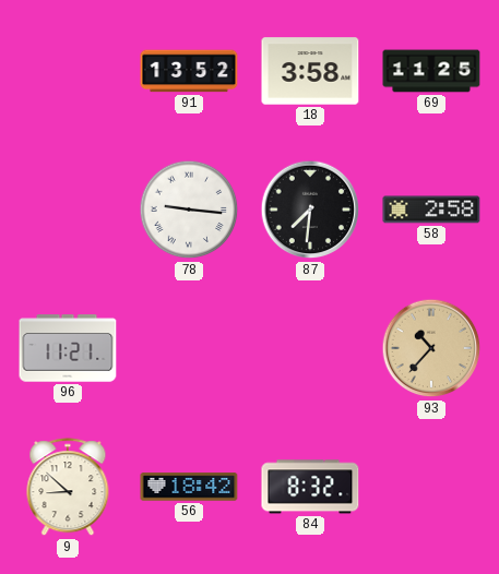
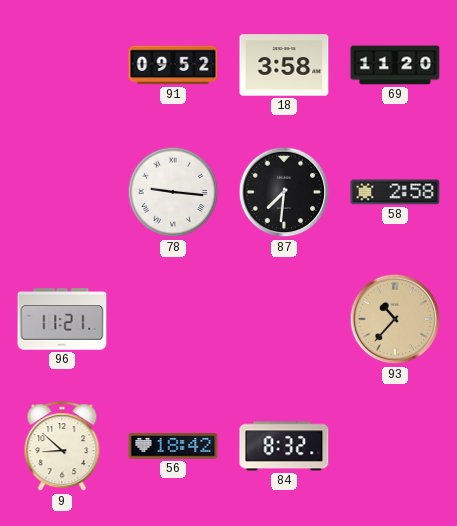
91: 13:52 -> 09:52 (173, 65)
69: 11:25 -> 11:20 (395, 65)
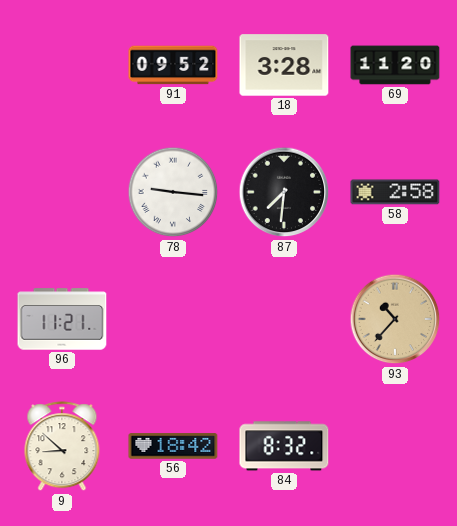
18: 3:58 -> 3:28 (284, 65)
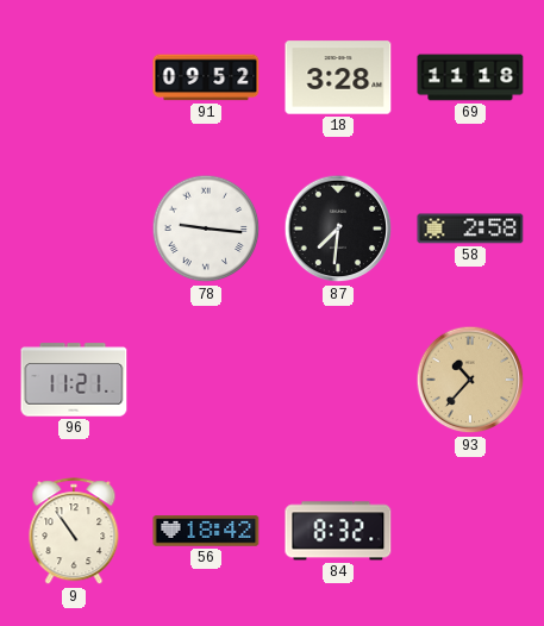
69: 11:20 -> 11:18 (470, 77)
9: 8:52 -> 10:54 (74, 532)
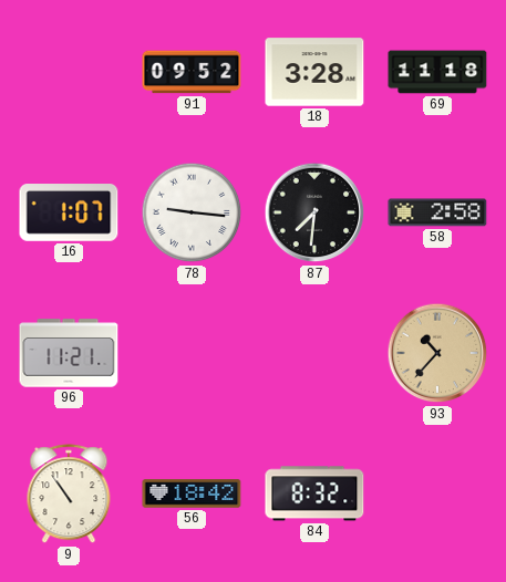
16: none -> 1:07 (69, 214)
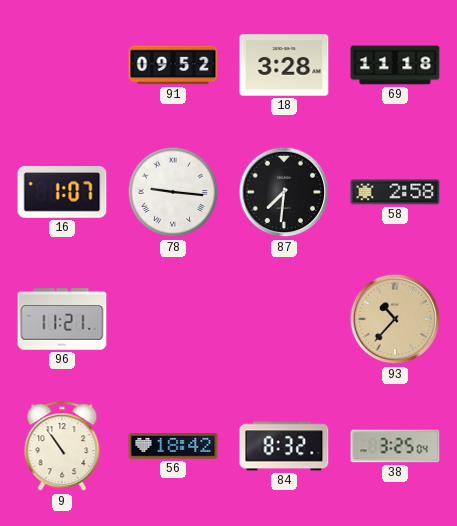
38: none -> 3:25 (395, 446)
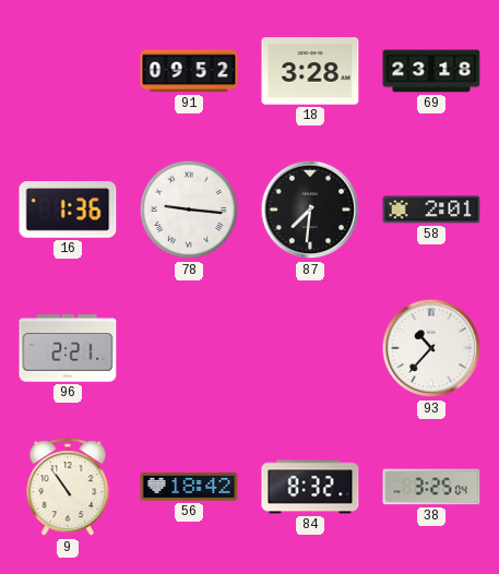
69: 11:18 -> 23:18 (431, 71)
16: 1:07 -> 1:36 (68, 211)
58: 2:58 -> 2:01 (431, 210)
96: 11:21 -> 2:21 (68, 348)
93 dial: champagne -> white (431, 348)
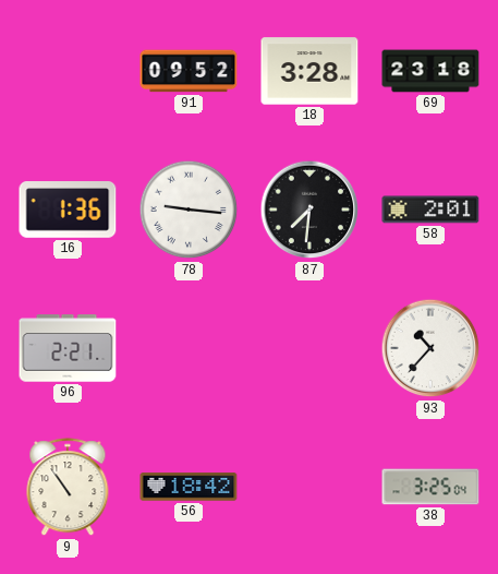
84: 8:32 -> none (310, 487)
